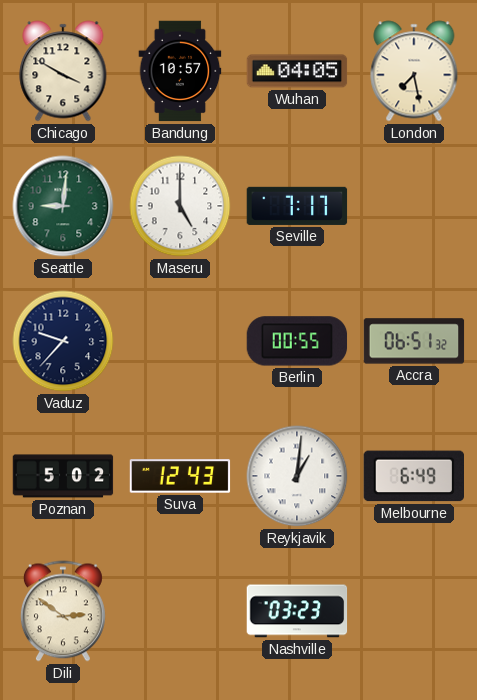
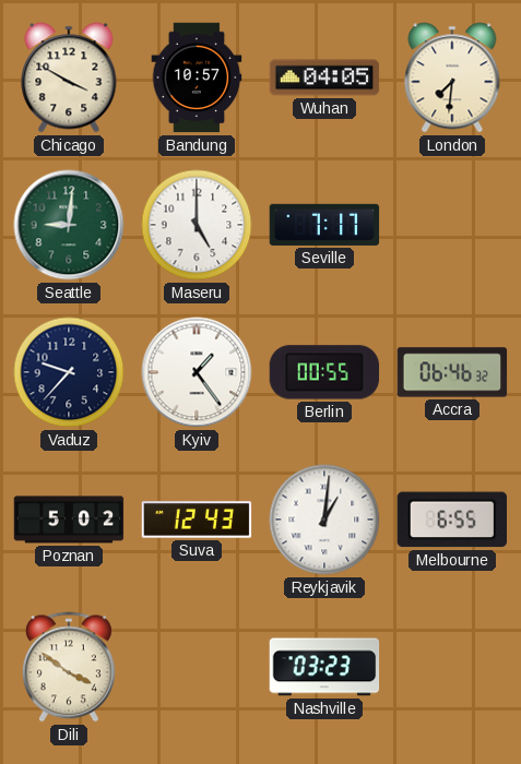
London: 7:28 -> 7:31 (452, 77)
Kyiv: none -> 1:24 (197, 372)
Accra: 06:51 -> 06:46 (452, 372)
Melbourne: 6:49 -> 6:55 (451, 520)
Dili: 2:51 -> 3:51 (69, 667)
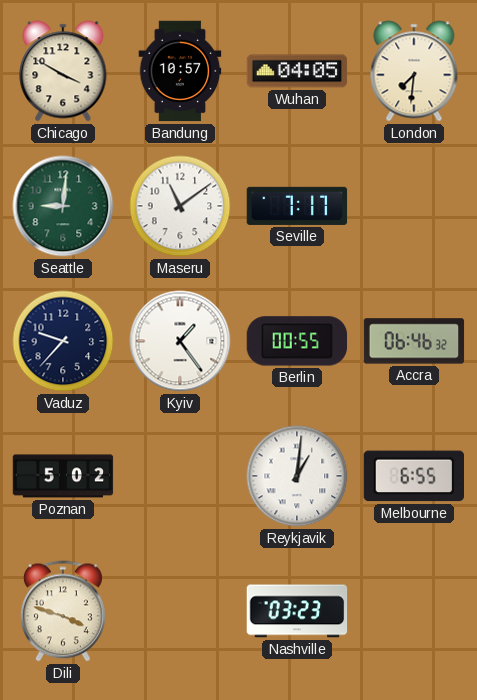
Maseru: 5:00 -> 11:09 (180, 206)
Suva: 12:43 -> none (197, 520)
Dili: 3:51 -> 3:48 (63, 611)
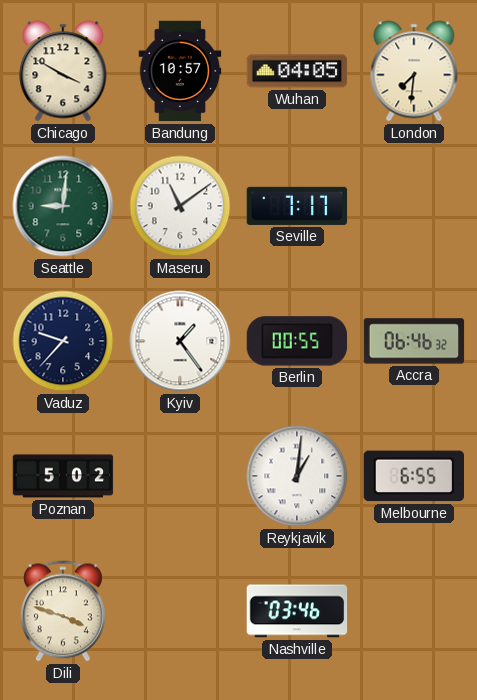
Nashville: 03:23 -> 03:46 (297, 611)
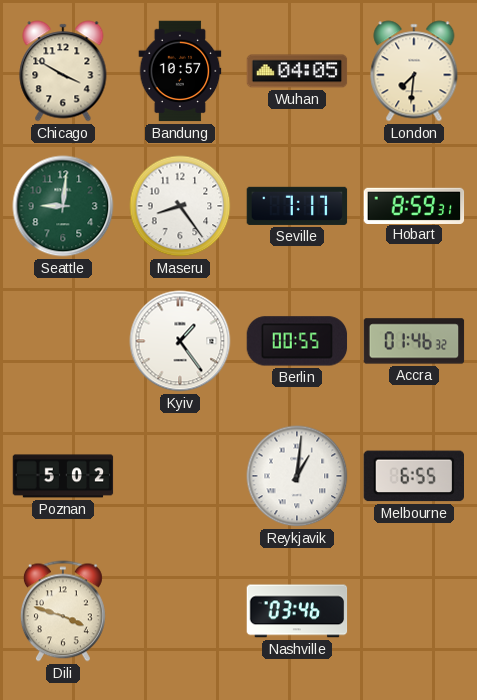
Maseru: 11:09 -> 8:24 (180, 206)
Hobart: none -> 8:59 (414, 205)
Vaduz: 9:37 -> none (63, 341)
Accra: 06:46 -> 01:46 (414, 341)
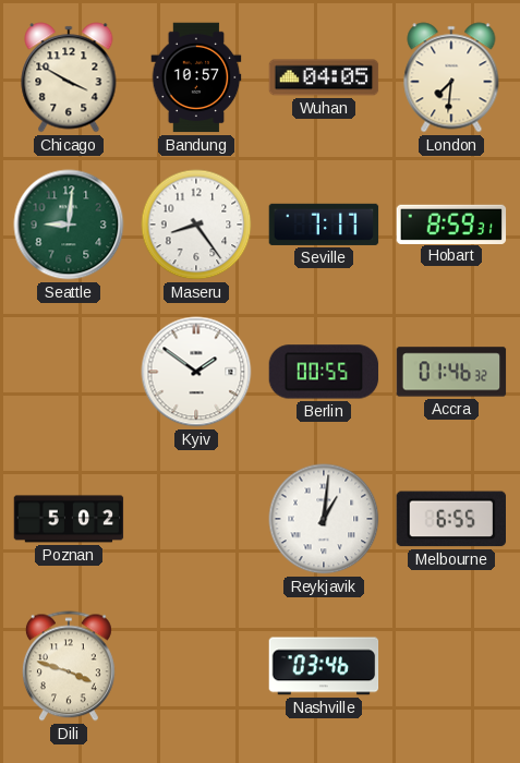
Kyiv: 1:24 -> 1:51 (196, 372)
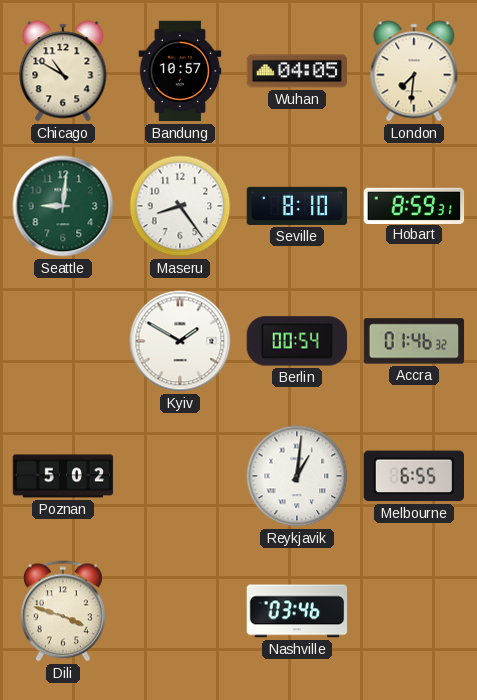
Chicago: 3:50 -> 10:50 (63, 71)
Seville: 7:17 -> 8:10 (297, 206)
Kyiv: 1:51 -> 1:50 (180, 341)
Berlin: 00:55 -> 00:54 (297, 341)
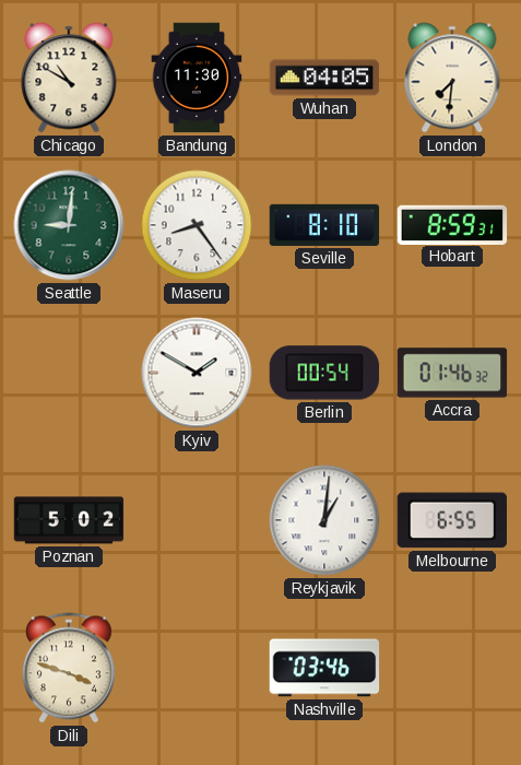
Bandung: 10:57 -> 11:30 (197, 78)
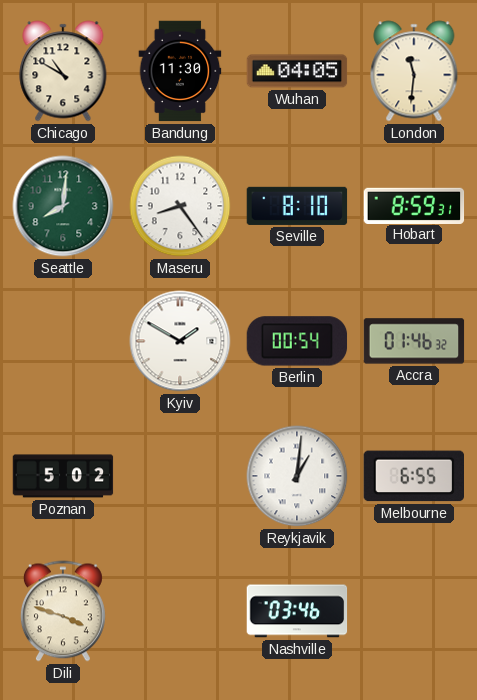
London: 7:31 -> 11:31 (414, 71)
Seattle: 9:01 -> 8:01 (63, 206)
